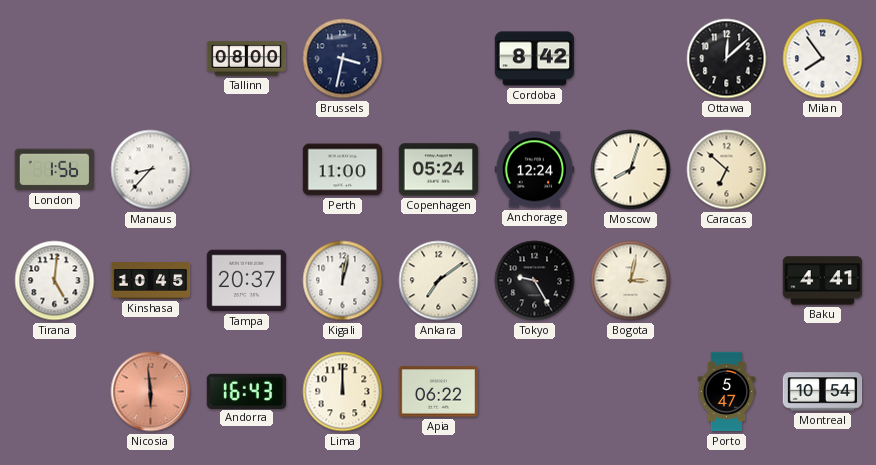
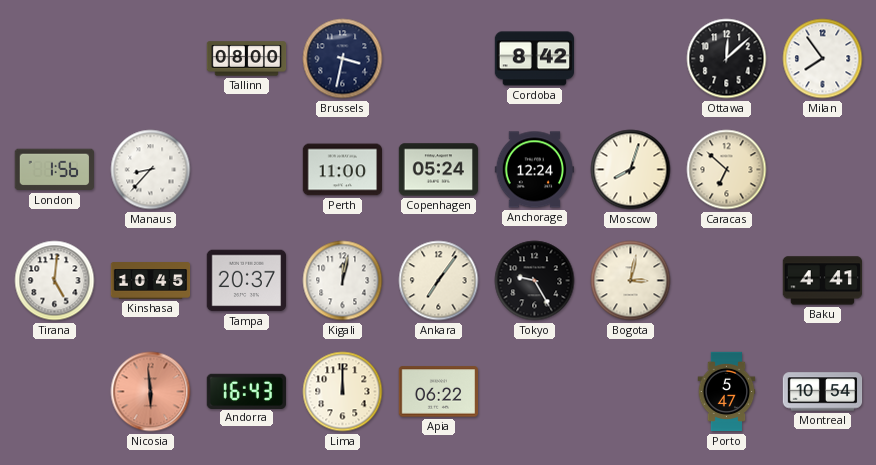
Ankara: 7:09 -> 7:06 (439, 281)
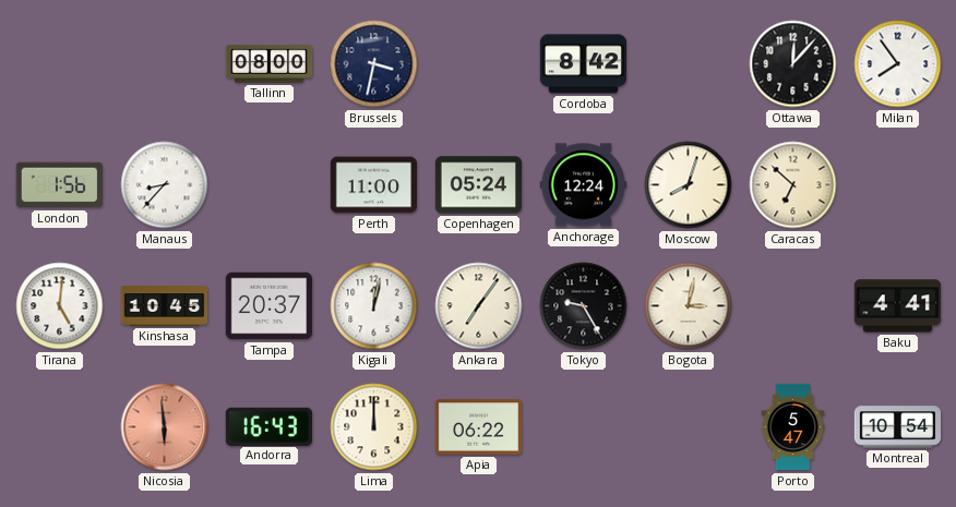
Ottawa: 12:08 -> 12:07 (793, 64)
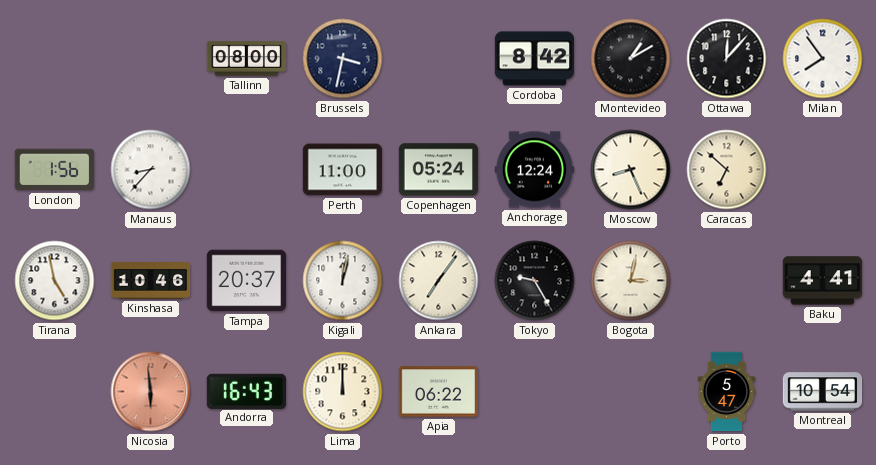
Montevideo: none -> 1:10 (631, 59)
Moscow: 8:03 -> 8:26 (631, 170)
Tirana: 5:01 -> 4:58 (55, 281)
Kinshasa: 10:45 -> 10:46 (151, 281)
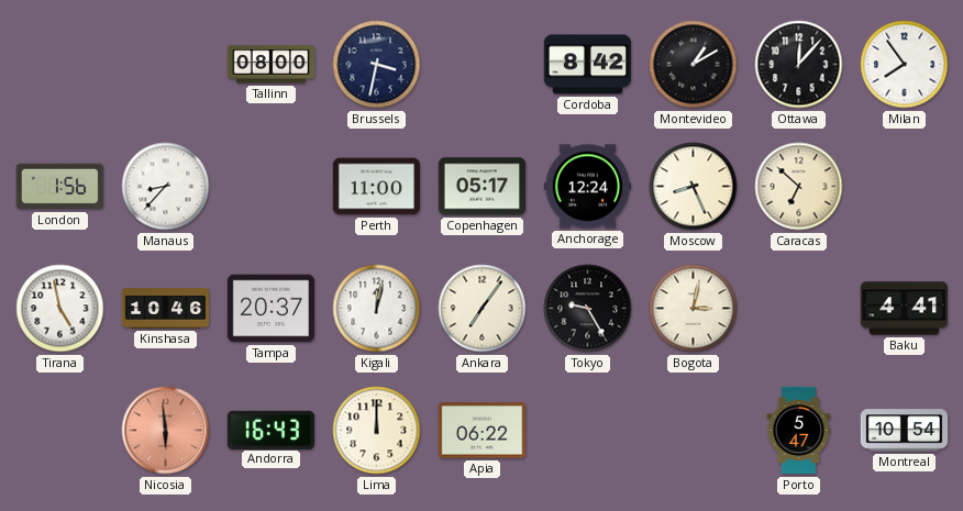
Copenhagen: 05:24 -> 05:17 (483, 187)
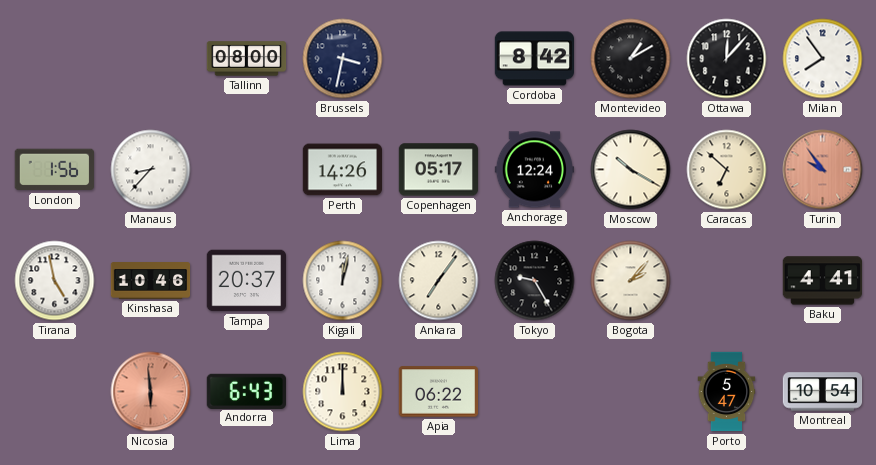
Perth: 11:00 -> 14:26 (342, 170)
Moscow: 8:26 -> 10:20 (631, 170)
Turin: none -> 9:54 (823, 170)
Bogota: 3:02 -> 2:07 (631, 281)
Andorra: 16:43 -> 6:43 (246, 391)
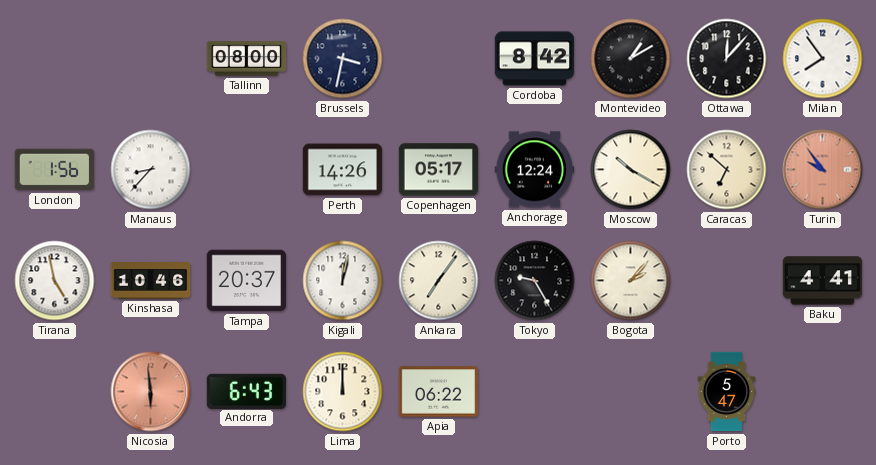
Montreal: 10:54 -> none (823, 392)
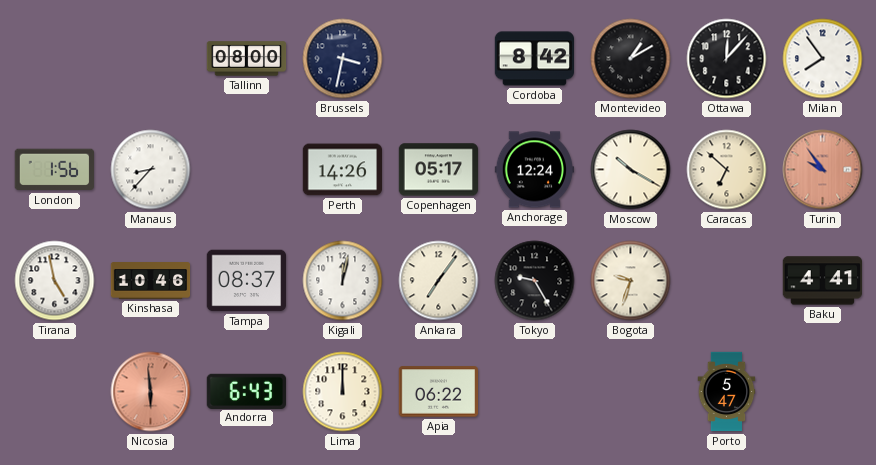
Tampa: 20:37 -> 08:37 (246, 281)
Bogota: 2:07 -> 9:33 (631, 281)
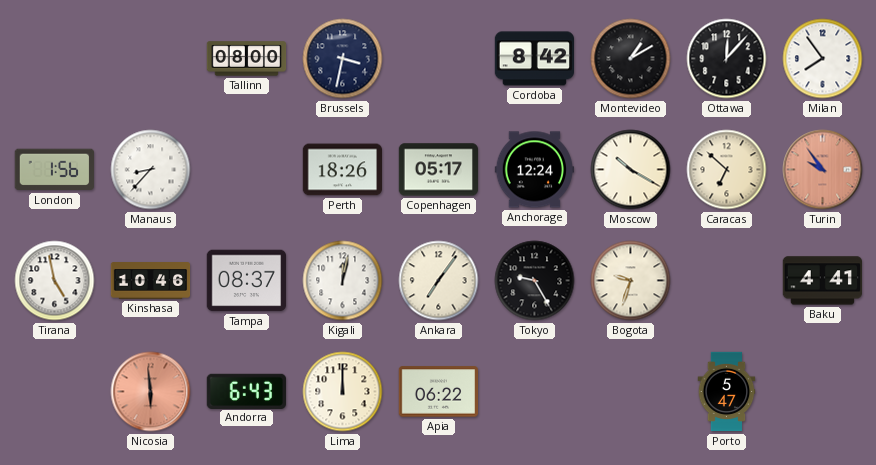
Perth: 14:26 -> 18:26 (342, 170)
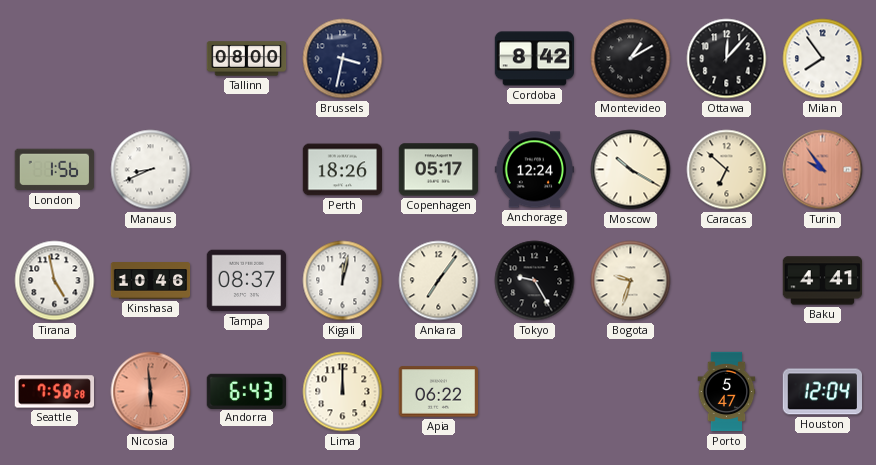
Manaus: 8:37 -> 8:41 (151, 170)
Seattle: none -> 7:58 (54, 392)
Houston: none -> 12:04 (822, 392)
